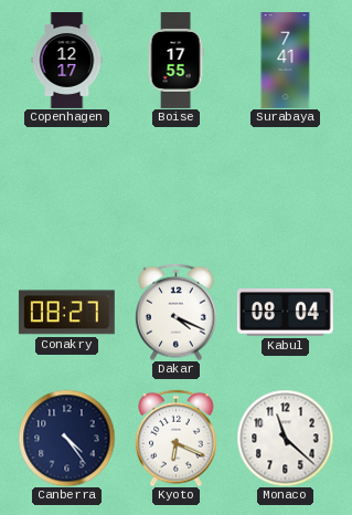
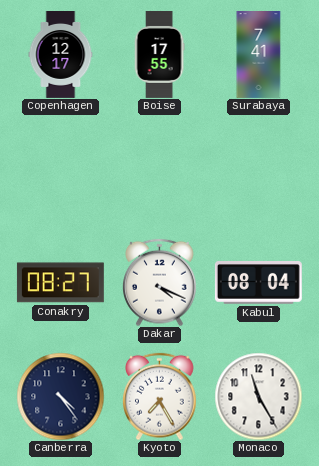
Kyoto: 6:19 -> 7:25 (160, 396)
Monaco: 11:22 -> 11:25 (258, 396)
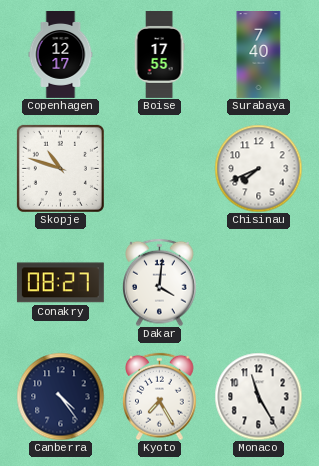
Surabaya: 7:41 -> 7:40 (259, 55)
Skopje: none -> 10:48 (60, 168)
Chisinau: none -> 7:41 (258, 168)
Dakar: 4:19 -> 4:01 (160, 282)
Kabul: 08:04 -> none (258, 283)
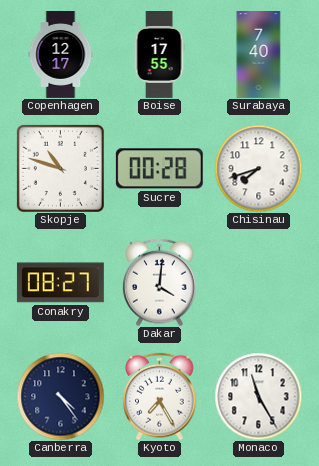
Sucre: none -> 00:28 (159, 169)
Chisinau: 7:41 -> 7:42 (258, 168)
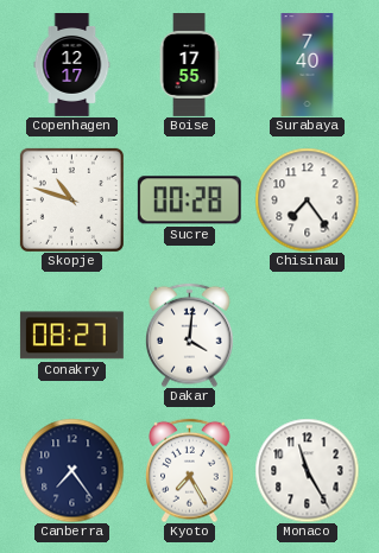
Chisinau: 7:42 -> 7:24 (307, 199)
Canberra: 4:24 -> 7:24 (71, 470)
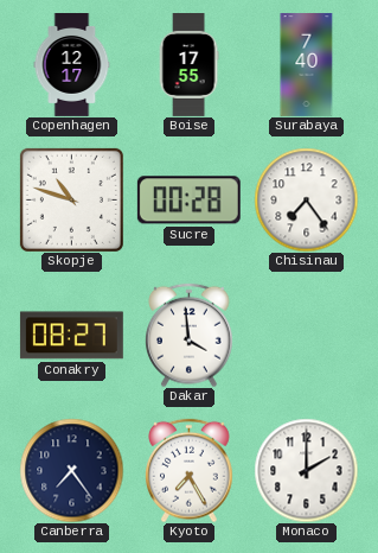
Dakar: 4:01 -> 3:59 (190, 335)
Monaco: 11:25 -> 2:00 (306, 470)
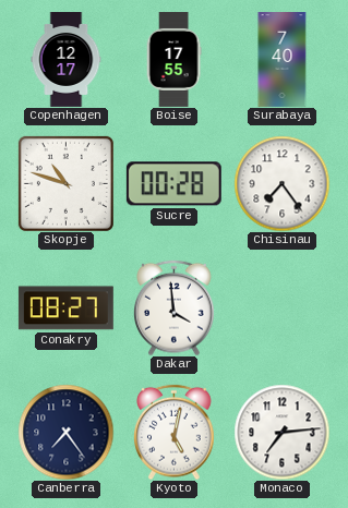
Kyoto: 7:25 -> 5:02 (175, 432)
Monaco: 2:00 -> 7:14 (281, 432)
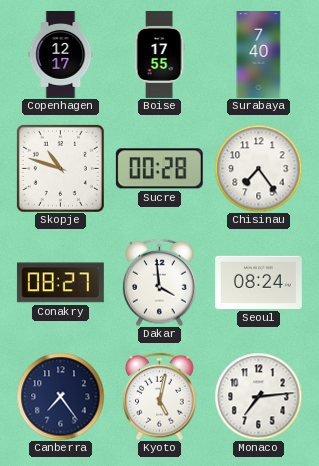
Seoul: none -> 08:24 (258, 282)
